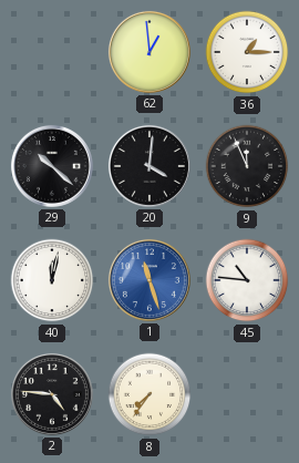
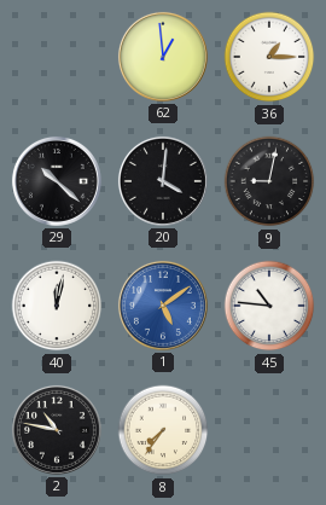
9: 11:56 -> 9:02 (269, 181)
1: 11:27 -> 5:09 (163, 306)
2: 4:46 -> 10:47 (57, 430)
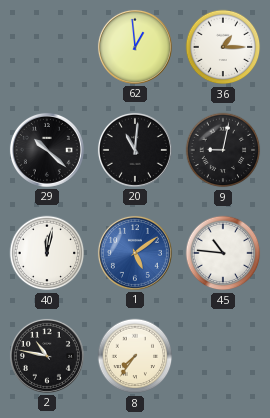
20: 4:01 -> 11:01 (135, 150)
